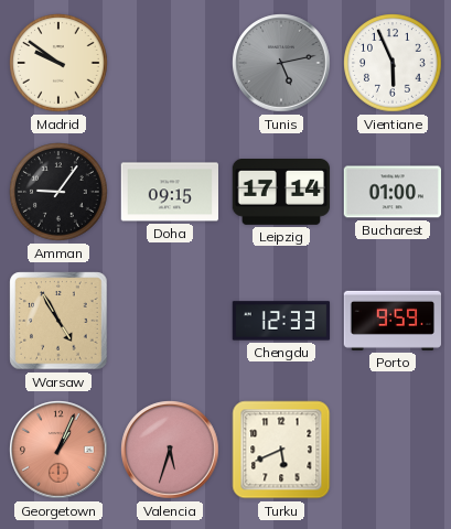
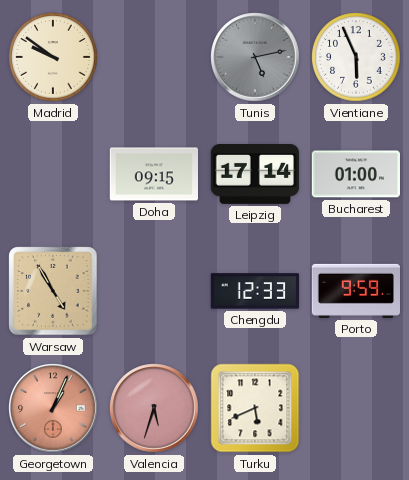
Amman: 9:06 -> none (58, 192)
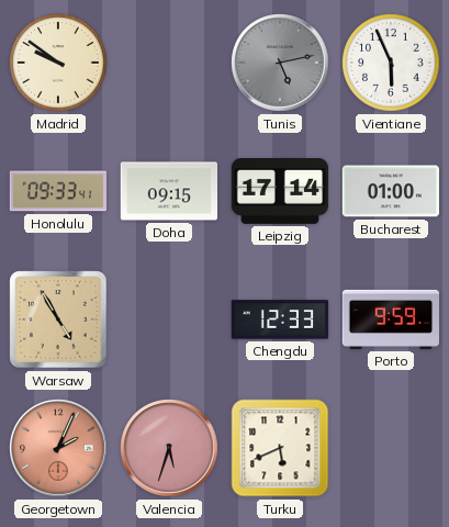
Honolulu: none -> 09:33 (57, 191)
Georgetown: 1:04 -> 2:04 (58, 448)
